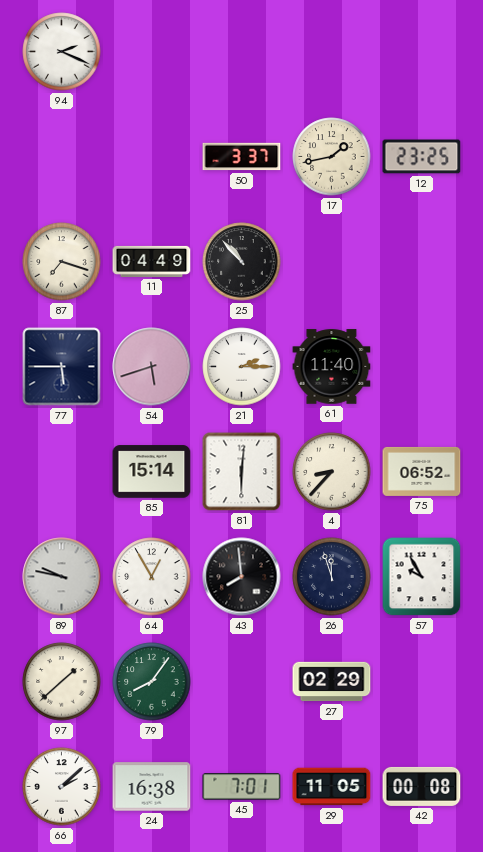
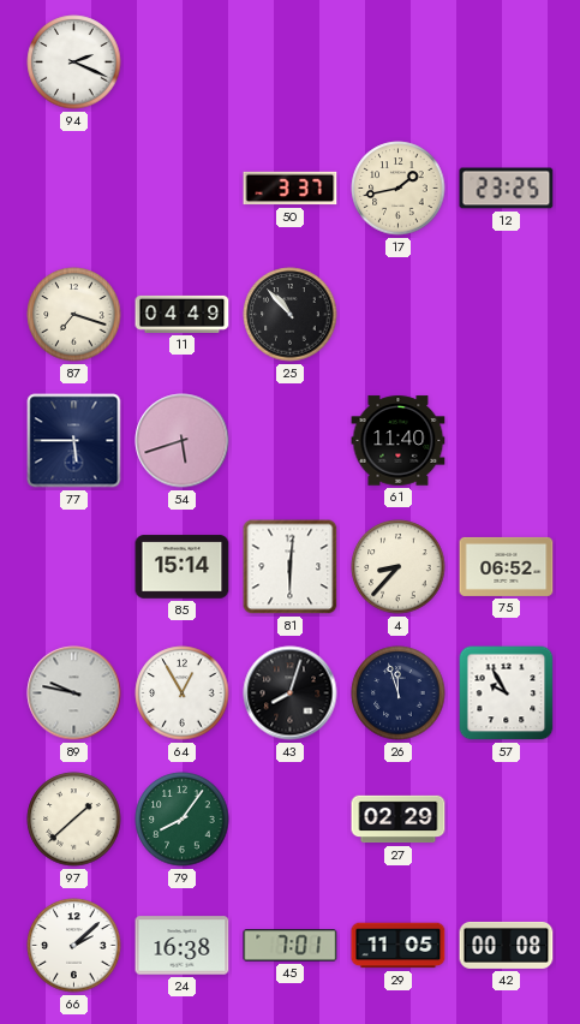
21: 2:15 -> none (242, 367)
43: 7:59 -> 8:03 (291, 693)
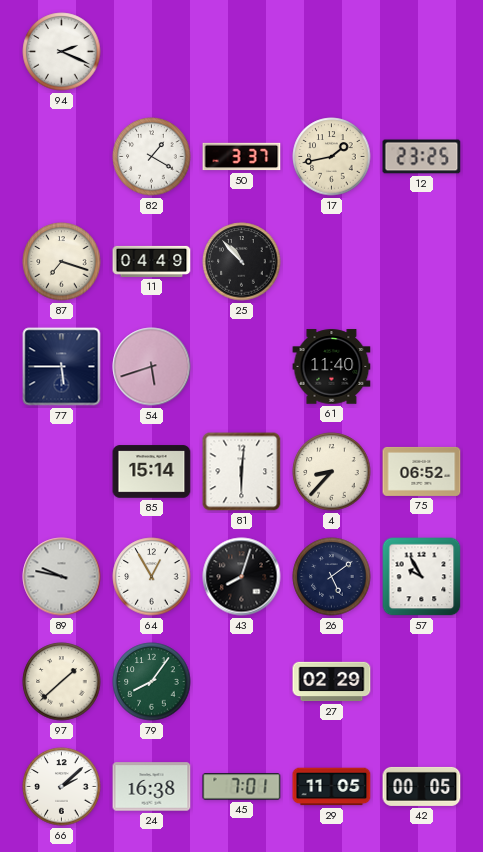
82: none -> 1:20 (152, 157)
26: 11:57 -> 5:09 (332, 577)
42: 00:08 -> 00:05 (422, 786)
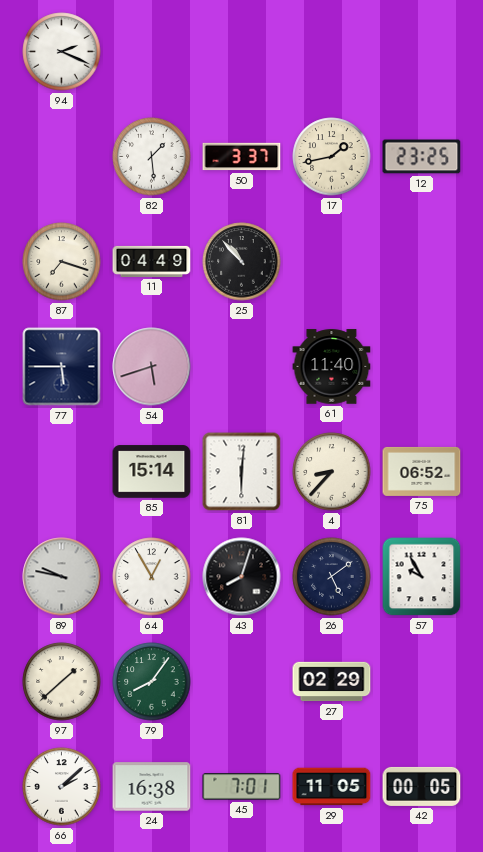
82: 1:20 -> 1:29 (152, 157)
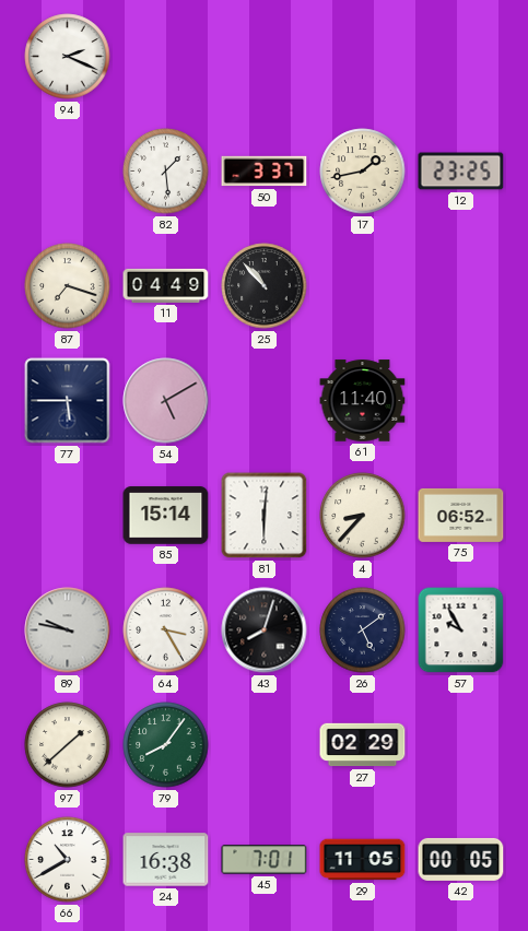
54: 5:42 -> 5:10 (166, 401)
64: 12:55 -> 3:25 (166, 631)
66: 2:08 -> 10:40 (68, 860)
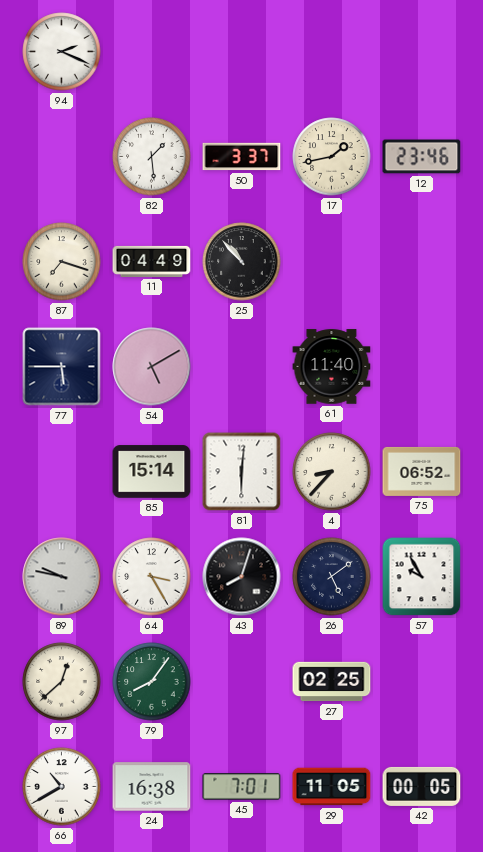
12: 23:25 -> 23:46 (422, 157)
97: 1:38 -> 12:38 (62, 682)
27: 02:29 -> 02:25 (332, 682)
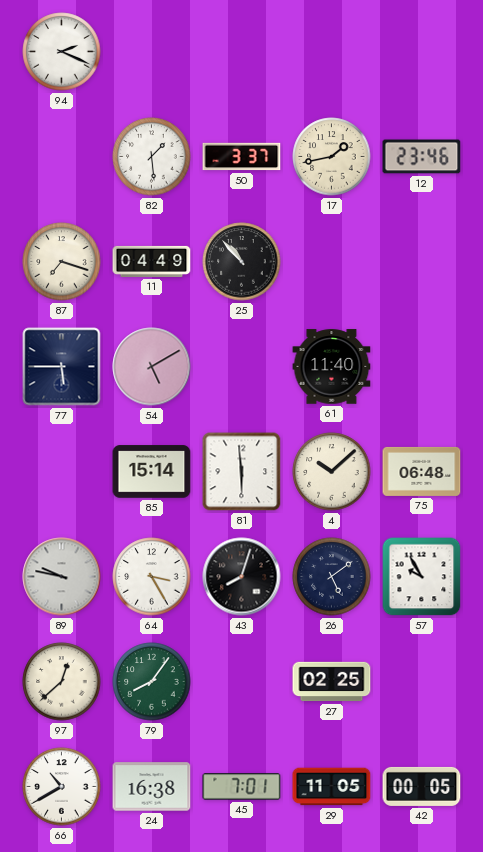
81: 6:01 -> 5:59 (242, 472)
4: 8:37 -> 10:08 (332, 472)
75: 06:52 -> 06:48 (422, 471)
